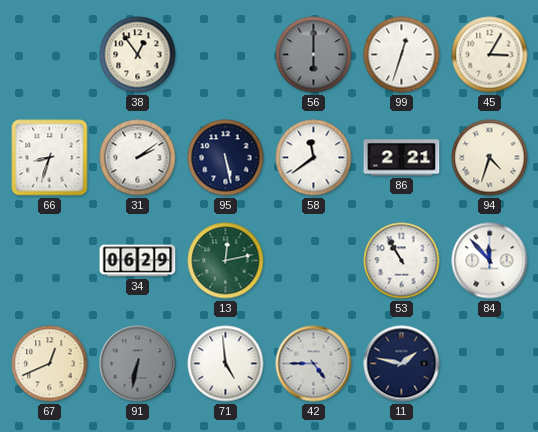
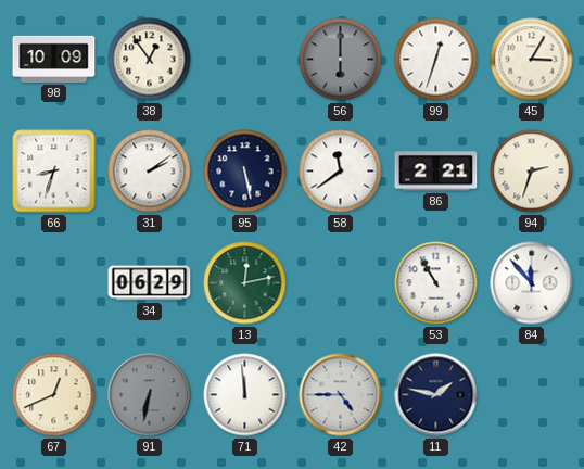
98: none -> 10:09 (54, 59)
94: 4:33 -> 2:33 (532, 172)
71: 4:59 -> 11:59 (245, 395)
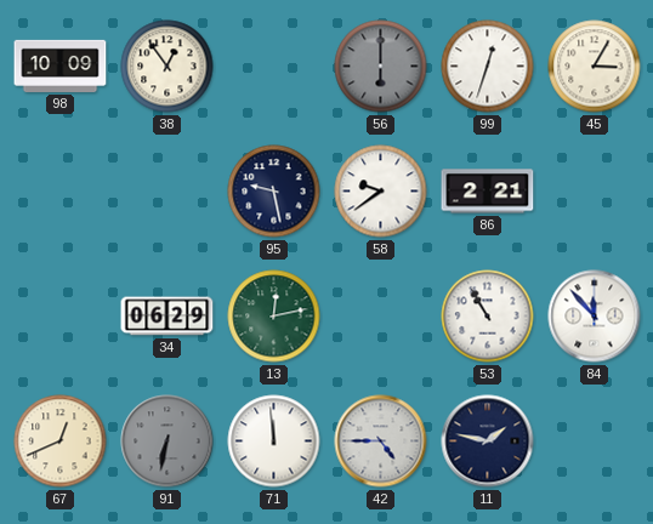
66: 8:33 -> none (54, 172)
31: 2:09 -> none (150, 172)
95: 5:28 -> 9:28 (274, 192)
58: 11:39 -> 9:39 (381, 192)
94: 2:33 -> none (532, 172)
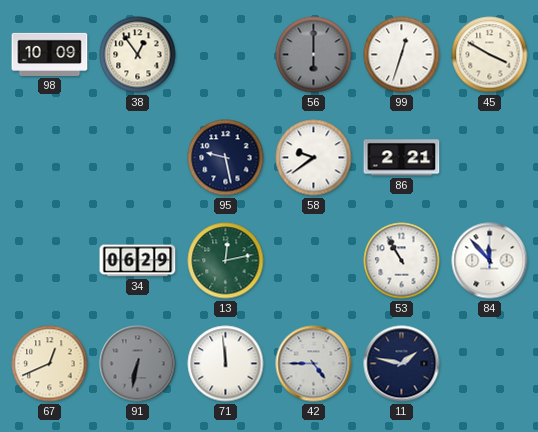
45: 3:05 -> 3:50 (490, 55)
